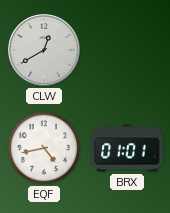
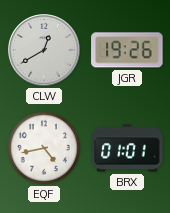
JGR: none -> 19:26 (127, 50)
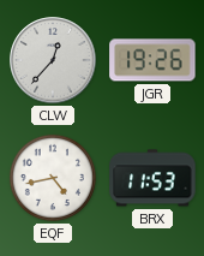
CLW: 12:40 -> 12:37 (53, 60)
BRX: 01:01 -> 11:53 (152, 178)
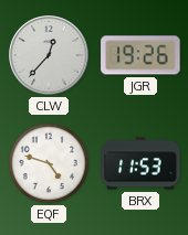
EQF: 4:43 -> 4:48 (49, 163)
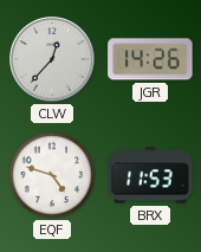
JGR: 19:26 -> 14:26 (150, 59)
